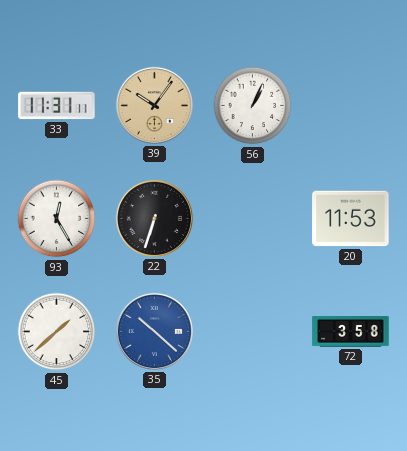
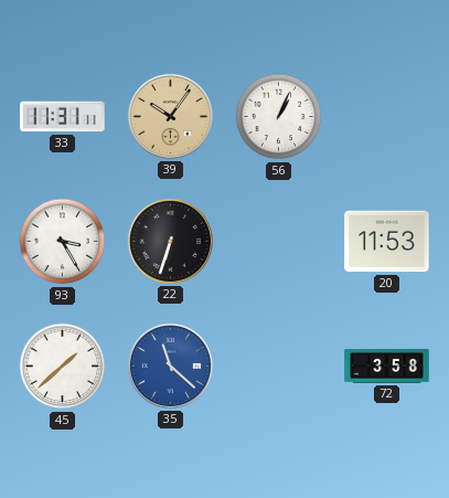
93: 12:25 -> 3:25 (63, 242)
35: 10:22 -> 11:22 (170, 365)
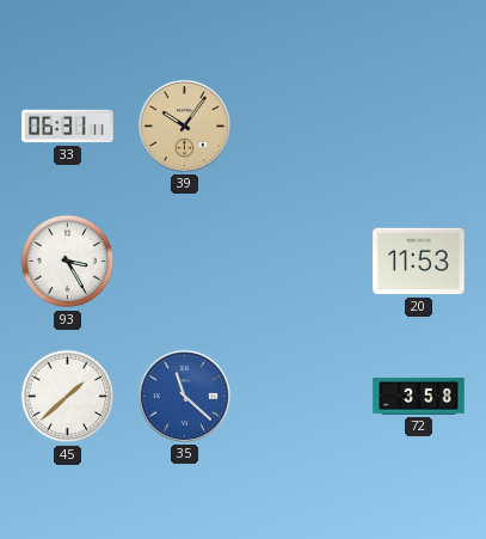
33: 11:31 -> 06:31 (68, 127)
56: 1:04 -> none (279, 117)
22: 6:33 -> none (170, 241)
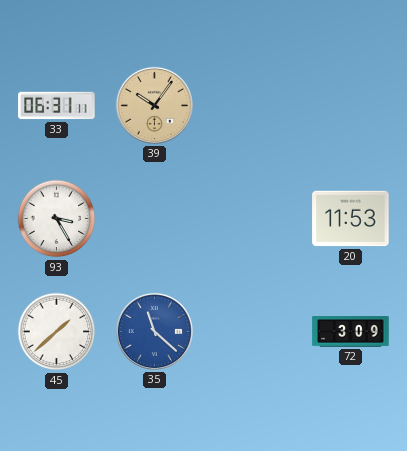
72: 3:58 -> 3:09 (351, 332)
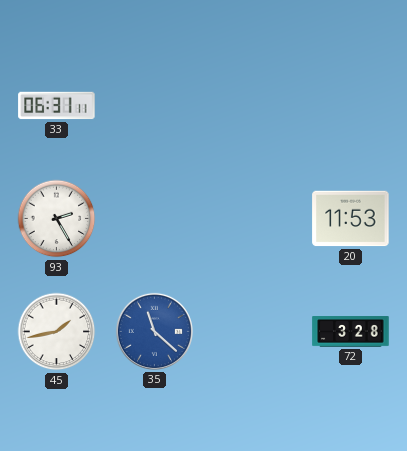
39: 10:06 -> none (154, 105)
93: 3:25 -> 2:25 (57, 219)
45: 1:38 -> 1:43 (57, 332)
72: 3:09 -> 3:28 (351, 332)
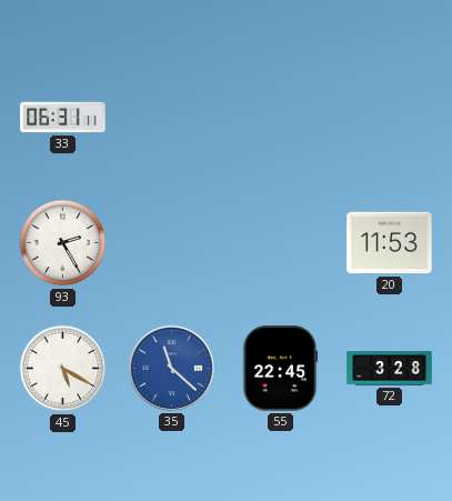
45: 1:43 -> 5:20 (63, 369)
55: none -> 22:45 (280, 369)
